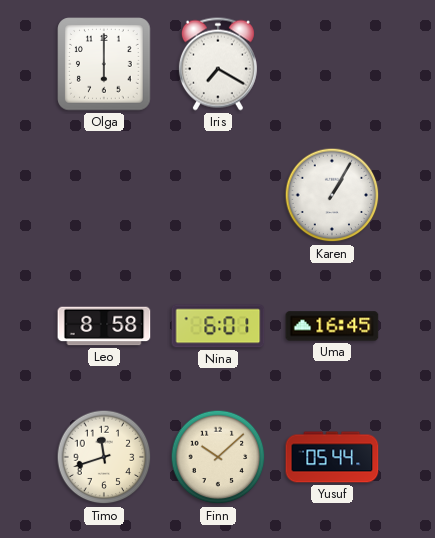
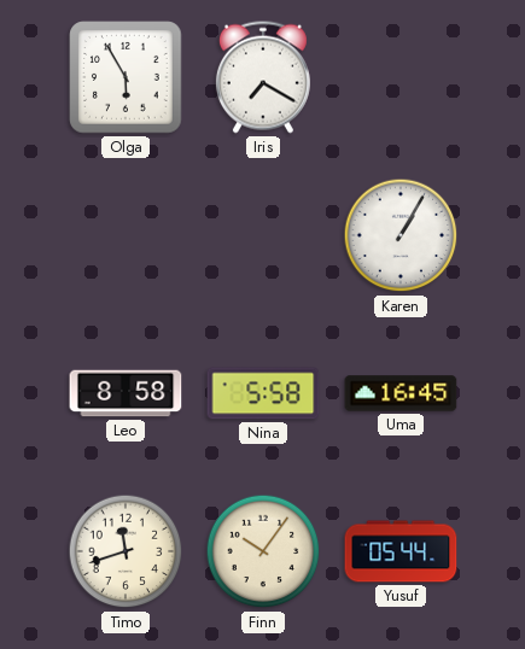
Olga: 6:00 -> 5:55 (126, 77)
Nina: 6:01 -> 5:58 (263, 393)
Finn: 10:08 -> 10:06 (263, 551)
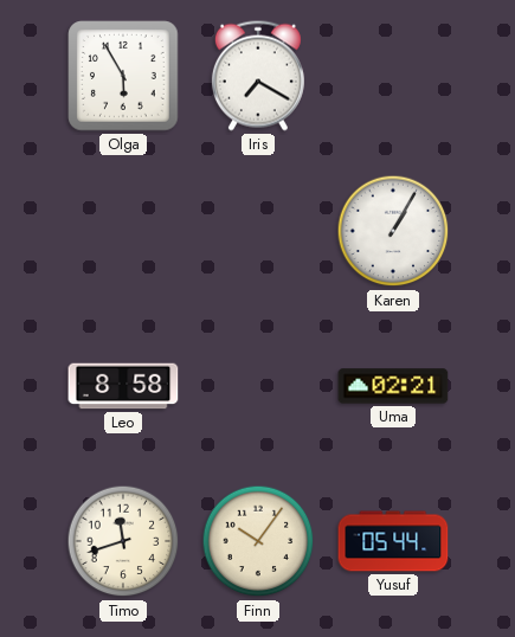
Nina: 5:58 -> none (263, 393)
Uma: 16:45 -> 02:21 (393, 386)
